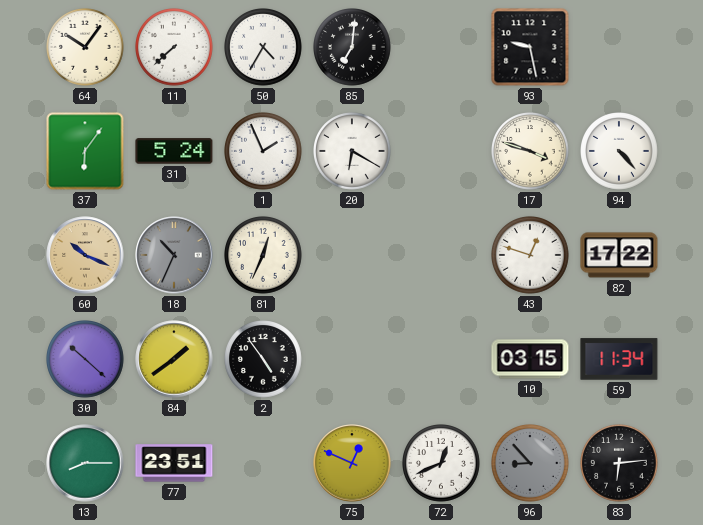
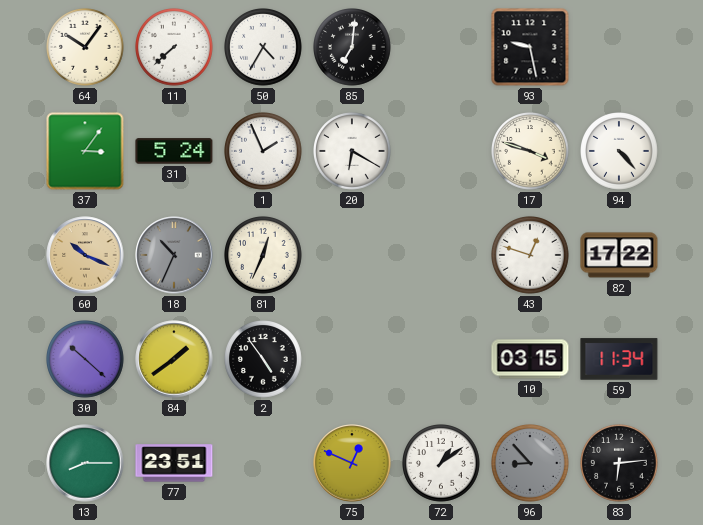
37: 6:06 -> 3:06 (85, 151)
72: 12:41 -> 1:09 (442, 464)
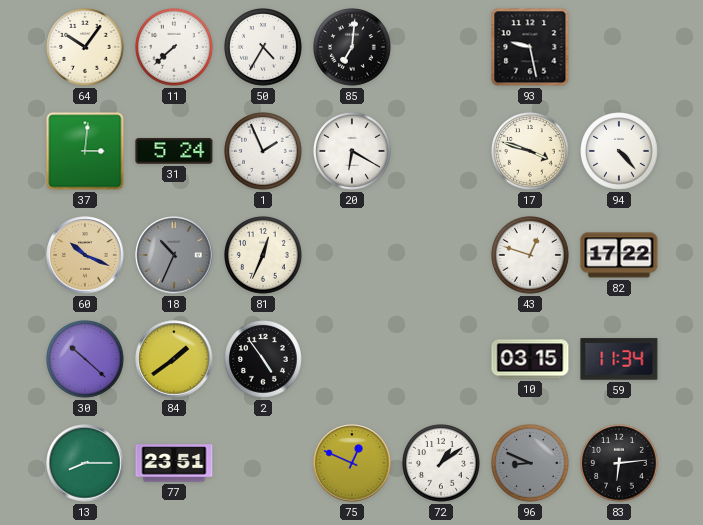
37: 3:06 -> 3:01 (85, 151)
96: 8:53 -> 8:49 (531, 464)
